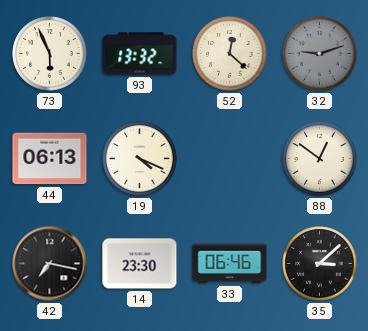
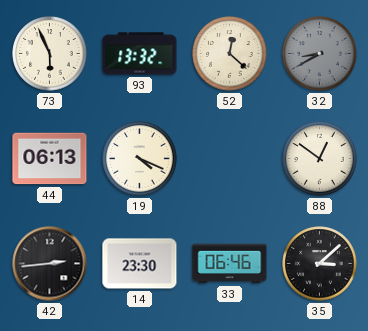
32: 9:12 -> 8:40 (320, 54)
42: 7:17 -> 2:44 (50, 264)
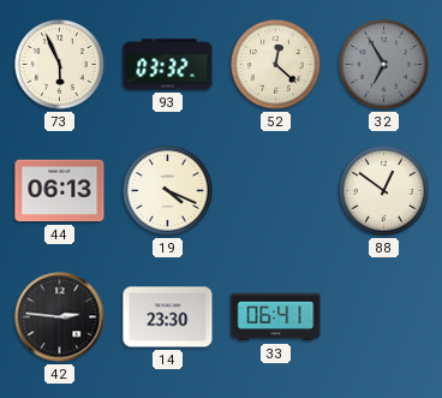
93: 13:32 -> 03:32 (168, 65)
32: 8:40 -> 6:55 (384, 65)
42: 2:44 -> 2:46 (60, 317)
33: 06:46 -> 06:41 (276, 317)
35: 3:08 -> none (320, 264)
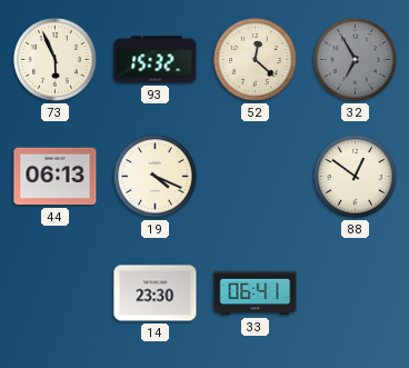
93: 03:32 -> 15:32 (156, 60)
42: 2:46 -> none (60, 317)
